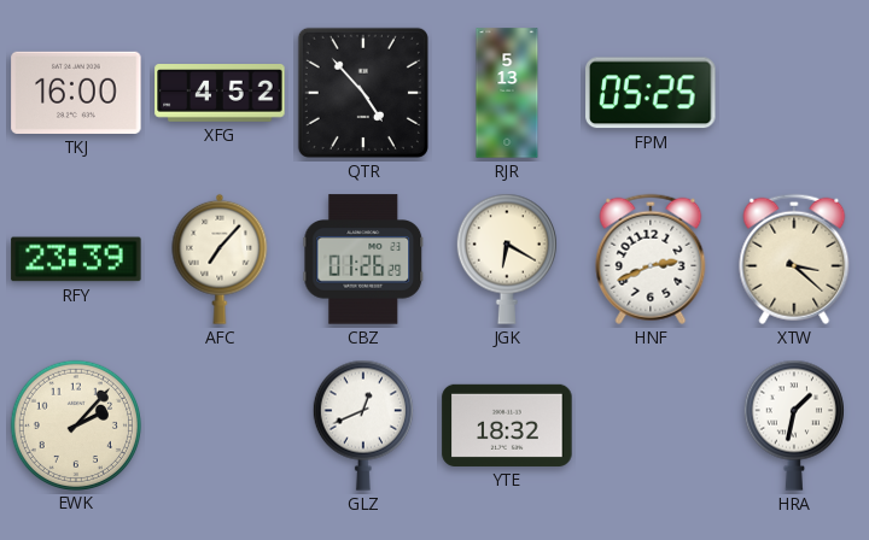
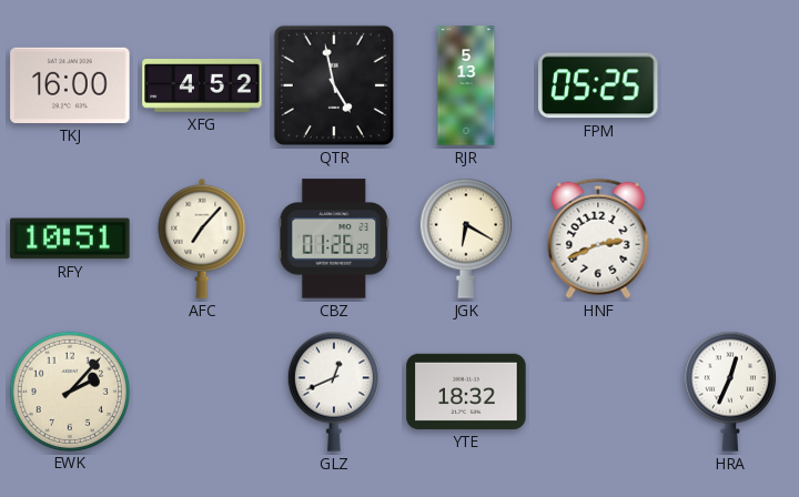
QTR: 4:53 -> 4:58 (334, 85)
RFY: 23:39 -> 10:51 (70, 239)
XTW: 3:22 -> none (794, 259)
HRA: 1:32 -> 12:34 (730, 392)
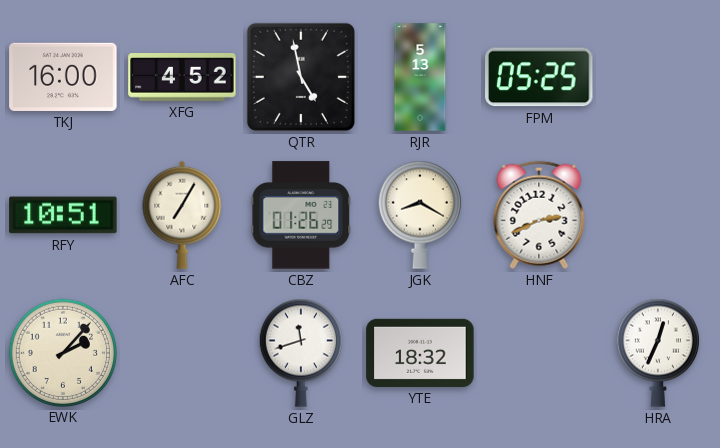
AFC: 7:07 -> 7:05 (182, 215)
JGK: 6:20 -> 8:20 (420, 215)
GLZ: 12:41 -> 11:42 (301, 353)
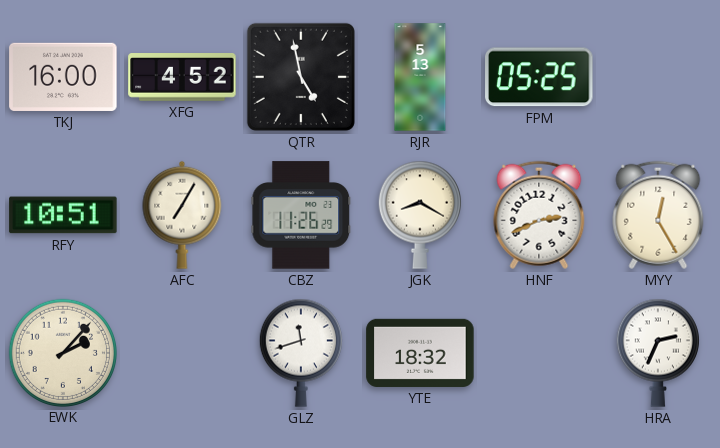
CBZ: 01:26 -> 11:26 (301, 215)
MYY: none -> 12:25 (658, 215)
HRA: 12:34 -> 2:34 (658, 353)
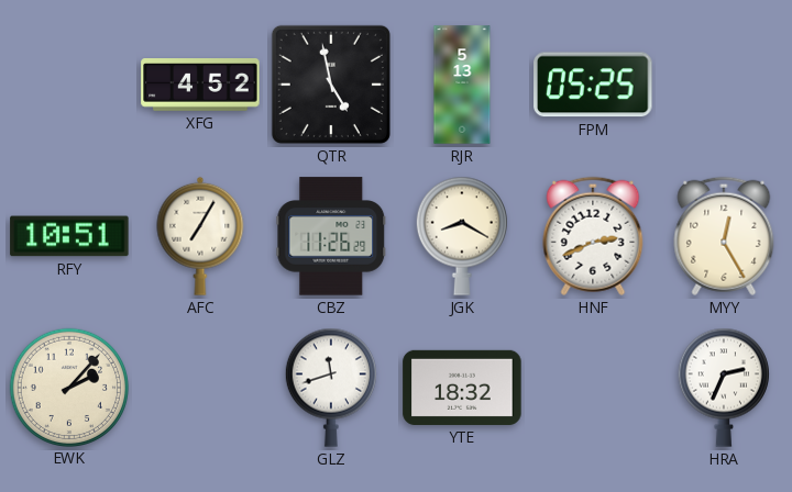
TKJ: 16:00 -> none (63, 77)
